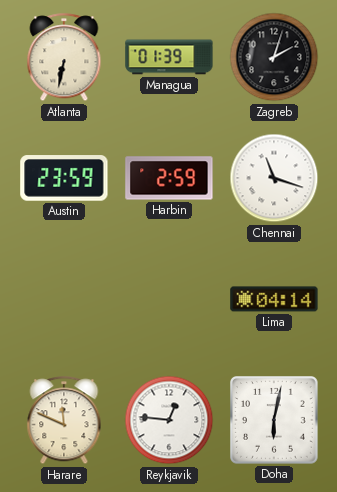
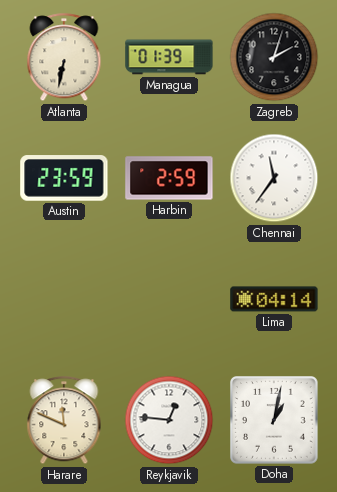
Chennai: 11:18 -> 11:36 (274, 178)
Doha: 6:02 -> 1:02 (275, 421)
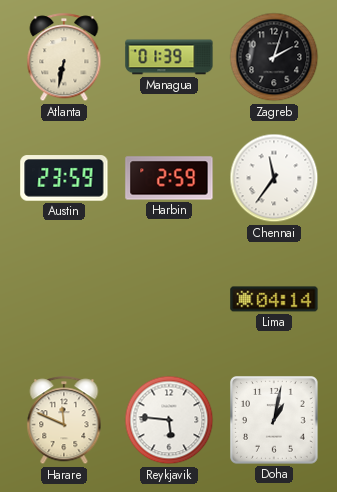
Reykjavik: 12:46 -> 5:46 (169, 420)
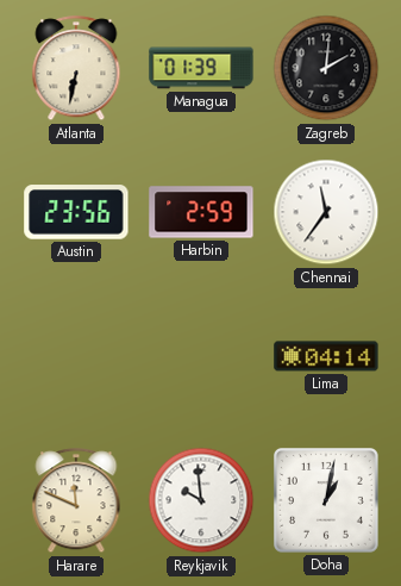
Zagreb: 2:03 -> 2:01 (326, 68)
Austin: 23:59 -> 23:56 (76, 212)
Reykjavik: 5:46 -> 9:59 (201, 500)
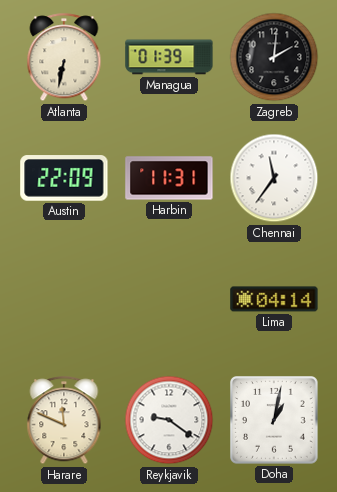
Austin: 23:56 -> 22:09 (64, 178)
Harbin: 2:59 -> 11:31 (169, 178)
Reykjavik: 9:59 -> 9:21 (169, 420)
